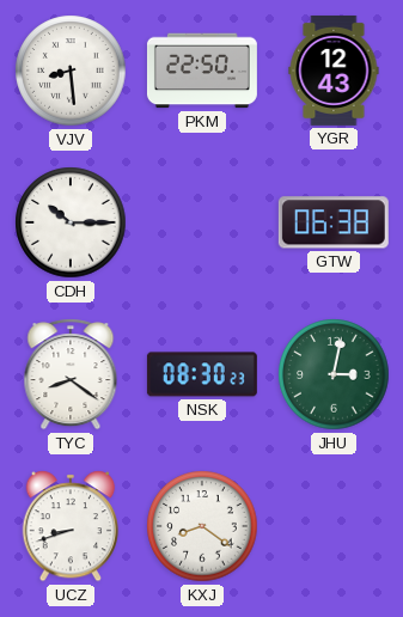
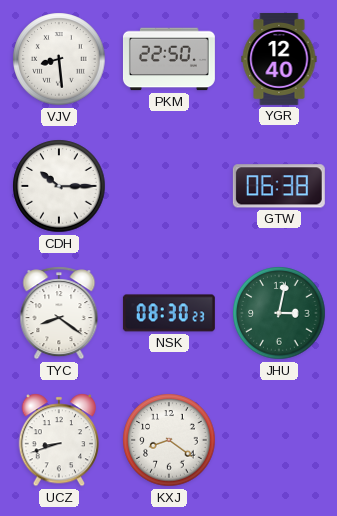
YGR: 12:43 -> 12:40 (279, 59)
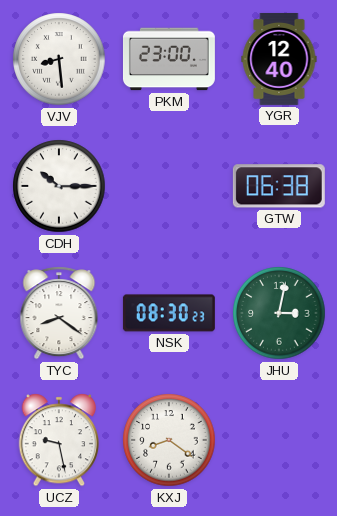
PKM: 22:50 -> 23:00 (169, 59)
UCZ: 8:42 -> 9:28 (58, 440)
